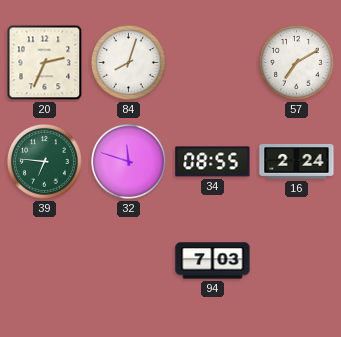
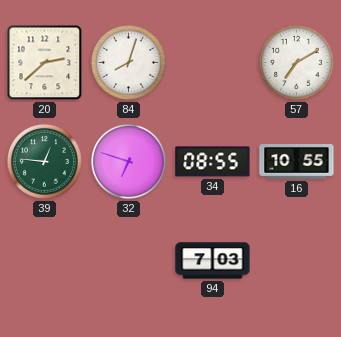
20: 2:34 -> 2:38 (45, 63)
39: 6:46 -> 12:46 (44, 161)
32: 11:48 -> 6:48 (128, 161)
16: 2:24 -> 10:55 (297, 162)
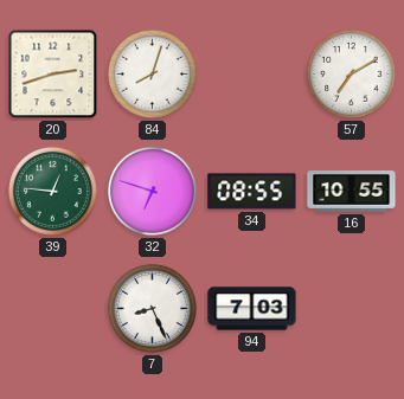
20: 2:38 -> 2:42 (53, 75)
7: none -> 8:26 (152, 308)
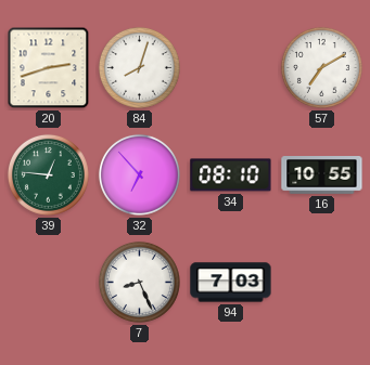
32: 6:48 -> 6:53 (139, 174)
34: 08:55 -> 08:10 (231, 175)
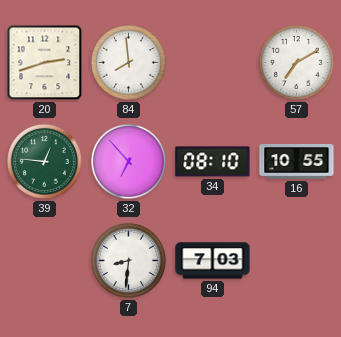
84: 8:03 -> 7:59 (128, 62)
7: 8:26 -> 8:31 (128, 260)
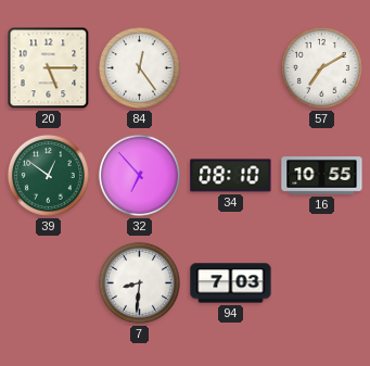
20: 2:42 -> 5:15 (49, 68)
84: 7:59 -> 12:24 (139, 67)
39: 12:46 -> 12:51 (48, 175)
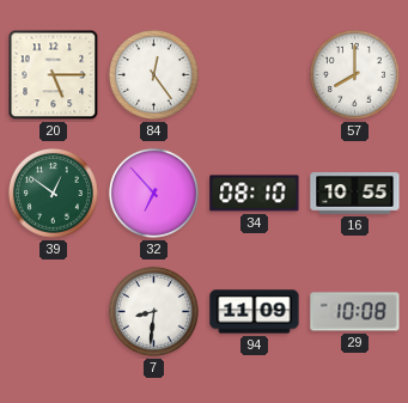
57: 7:10 -> 8:00 (354, 74)
94: 7:03 -> 11:09 (255, 312)
29: none -> 10:08 (355, 312)
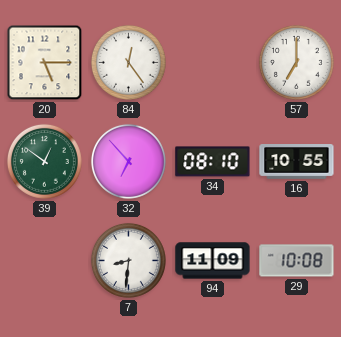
57: 8:00 -> 7:00 (296, 62)
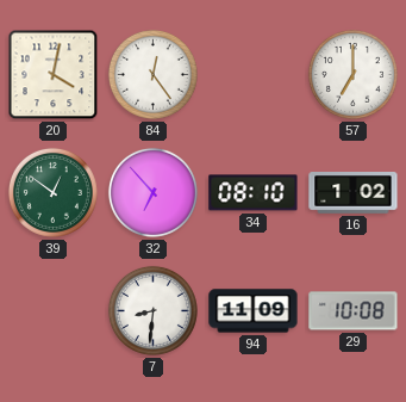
20: 5:15 -> 4:02 (54, 75)
16: 10:55 -> 1:02 (354, 193)
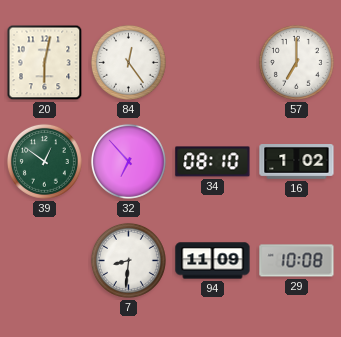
20: 4:02 -> 6:02 (45, 63)
